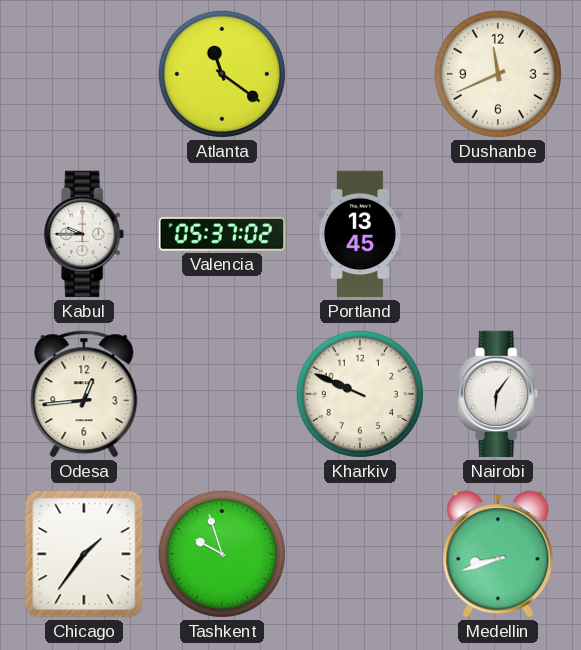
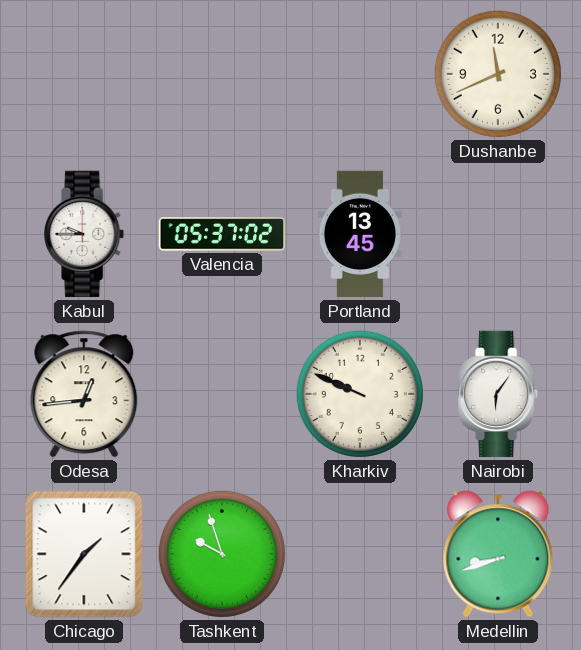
Atlanta: 11:21 -> none (222, 74)
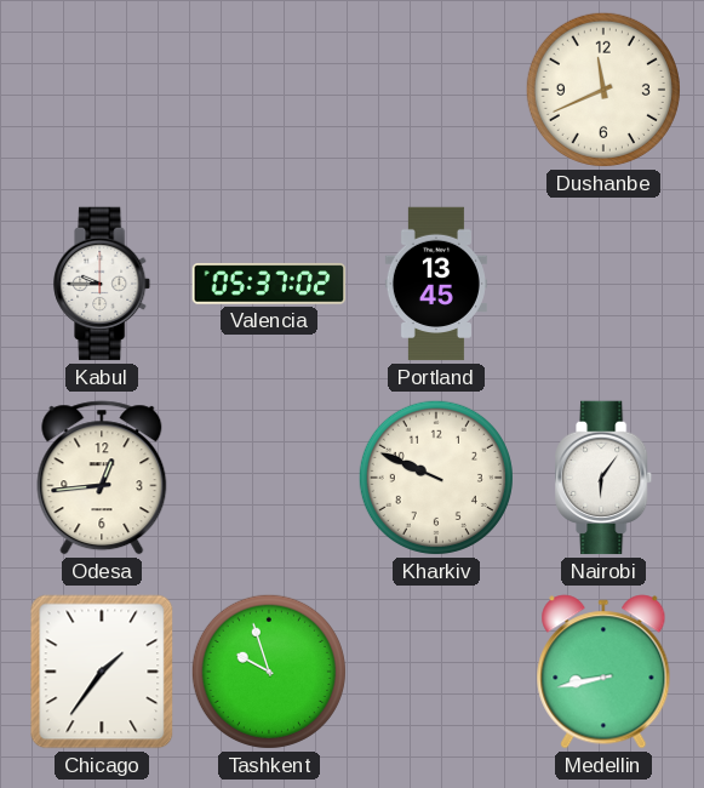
Medellin: 8:42 -> 8:43 (603, 672)
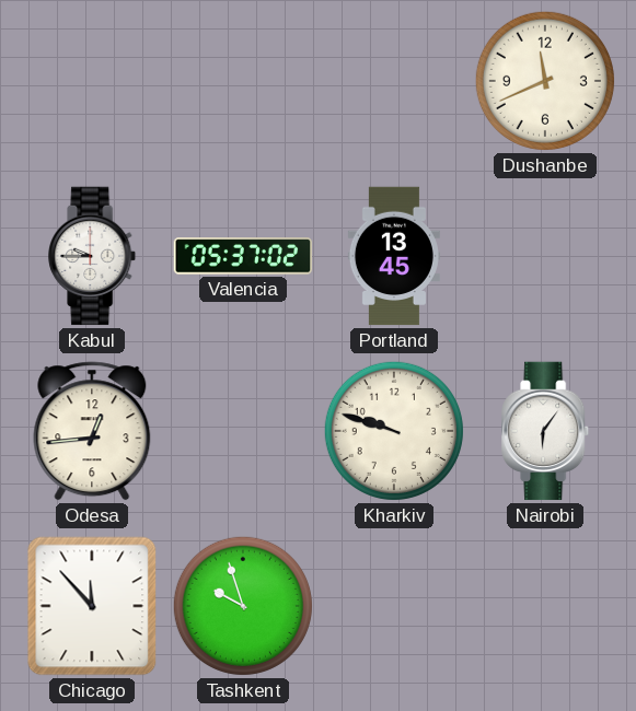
Kharkiv: 9:49 -> 9:48 (394, 431)
Chicago: 1:36 -> 11:53 (92, 606)
Medellin: 8:43 -> none (603, 672)
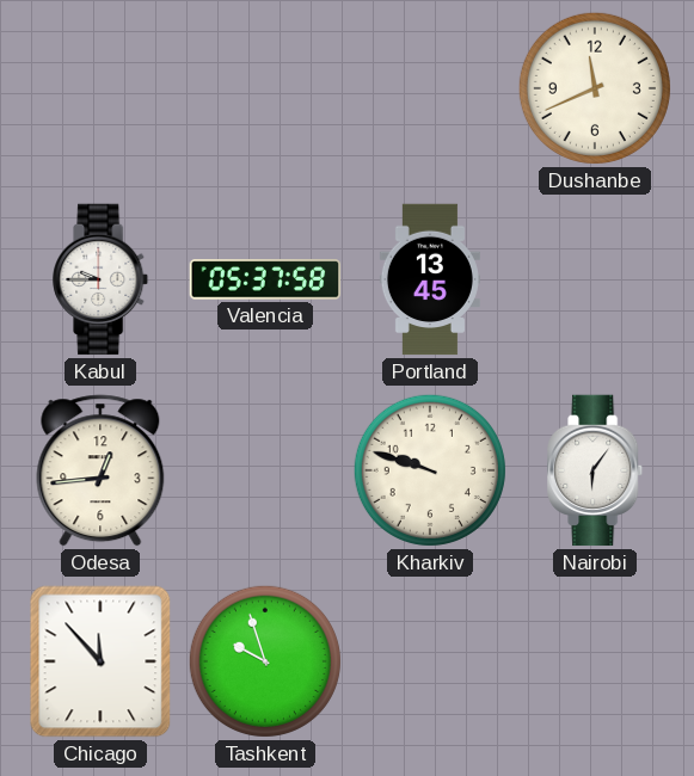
Valencia: 05:37:02 -> 05:37:58 (265, 279)
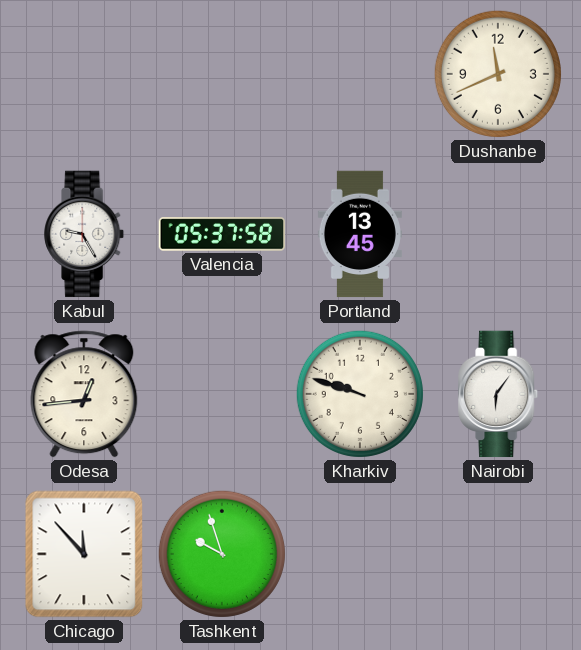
Kabul: 9:45 -> 9:25 (85, 234)
